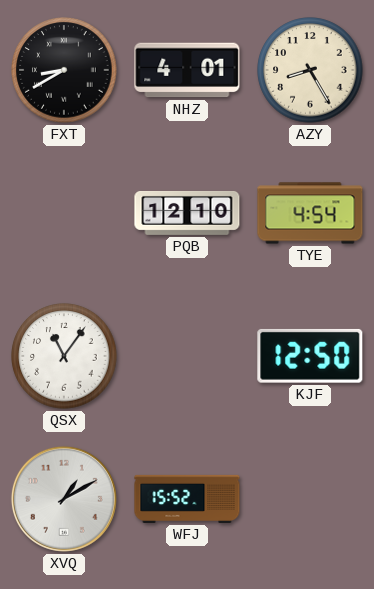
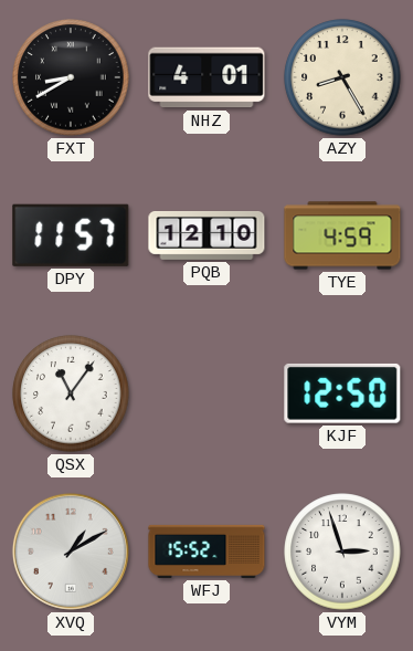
DPY: none -> 11:57 (71, 235)
TYE: 4:54 -> 4:59 (342, 235)
VYM: none -> 2:57 (342, 552)
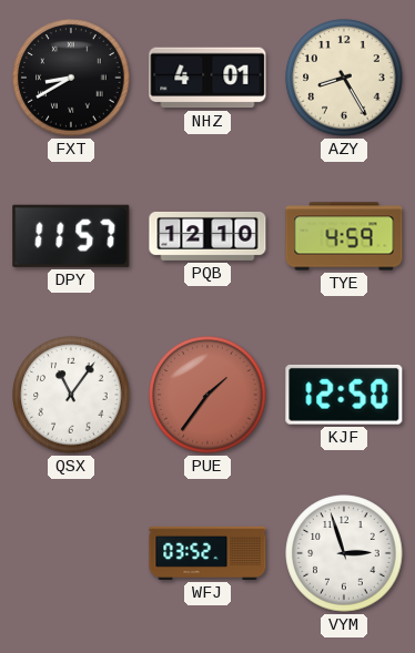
PUE: none -> 1:36 (207, 395)
XVQ: 1:10 -> none (71, 552)
WFJ: 15:52 -> 03:52 (207, 553)
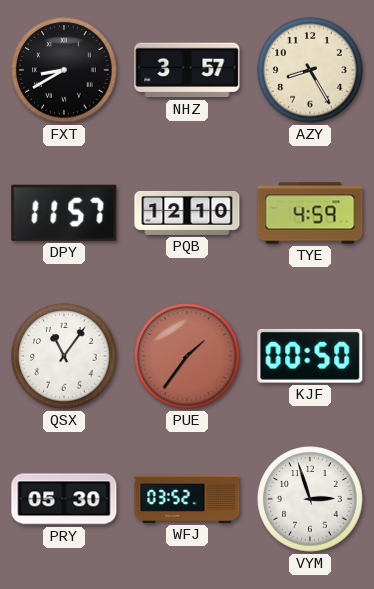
NHZ: 4:01 -> 3:57 (187, 70)
KJF: 12:50 -> 00:50 (310, 356)
PRY: none -> 05:30 (64, 499)
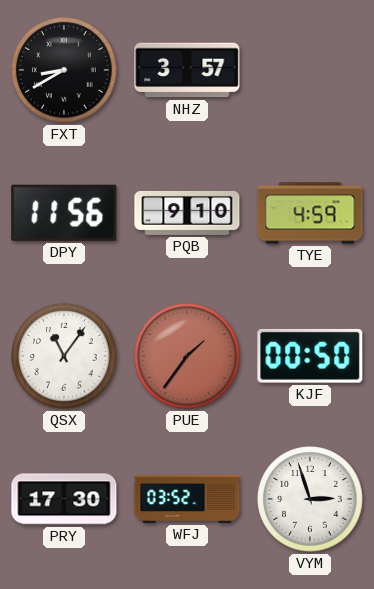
AZY: 8:25 -> none (310, 70)
DPY: 11:57 -> 11:56 (64, 213)
PQB: 12:10 -> 9:10 (187, 213)
PRY: 05:30 -> 17:30 (64, 499)
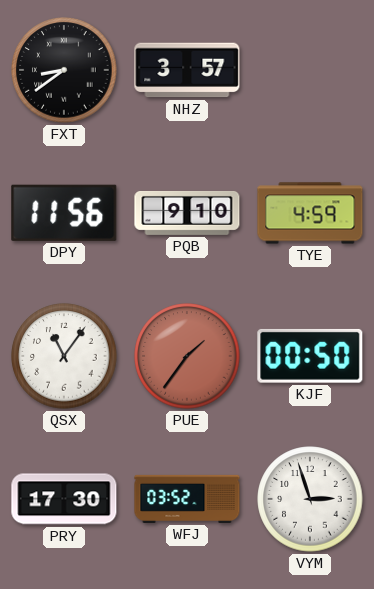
FXT: 8:40 -> 8:39 (64, 70)
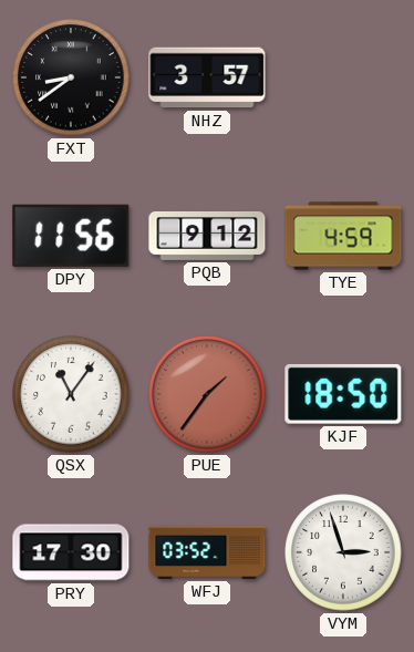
PQB: 9:10 -> 9:12 (207, 236)
KJF: 00:50 -> 18:50 (343, 394)
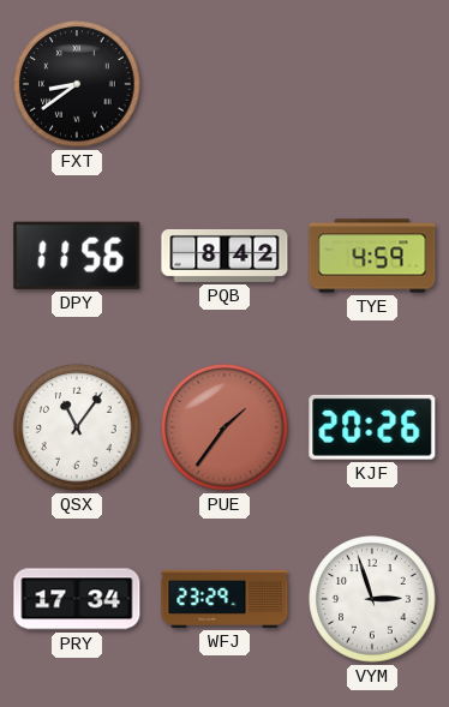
NHZ: 3:57 -> none (207, 77)
PQB: 9:12 -> 8:42 (224, 256)
KJF: 18:50 -> 20:26 (372, 427)
PRY: 17:30 -> 17:34 (77, 599)
WFJ: 03:52 -> 23:29 (224, 599)
